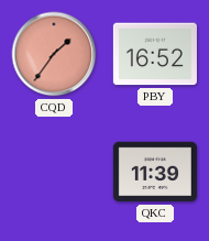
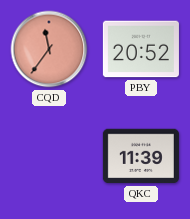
CQD: 1:36 -> 11:36 (49, 49)
PBY: 16:52 -> 20:52 (141, 49)
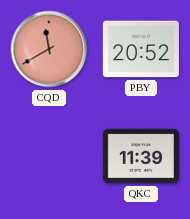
CQD: 11:36 -> 11:40 (49, 49)
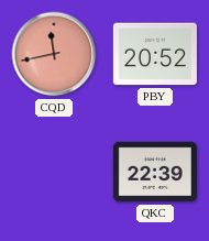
CQD: 11:40 -> 11:43 (54, 54)
QKC: 11:39 -> 22:39 (155, 172)
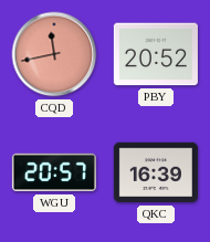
WGU: none -> 20:57 (54, 172)
QKC: 22:39 -> 16:39 (156, 172)
